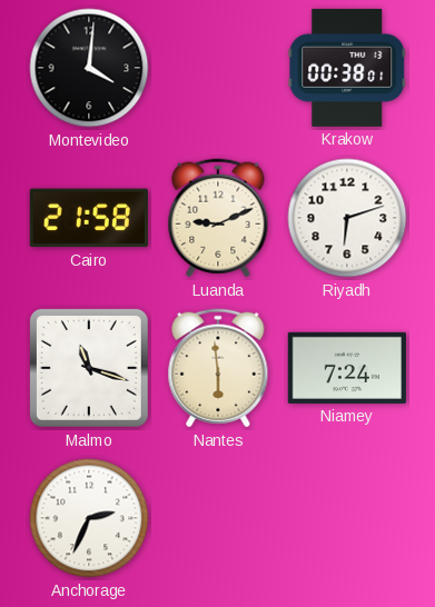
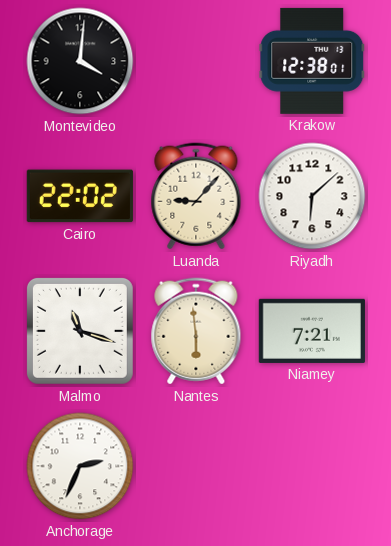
Krakow: 00:38 -> 12:38 (312, 61)
Cairo: 21:58 -> 22:02 (80, 196)
Luanda: 9:11 -> 9:07 (196, 196)
Riyadh: 6:12 -> 6:08 (312, 196)
Niamey: 7:24 -> 7:21 (312, 331)
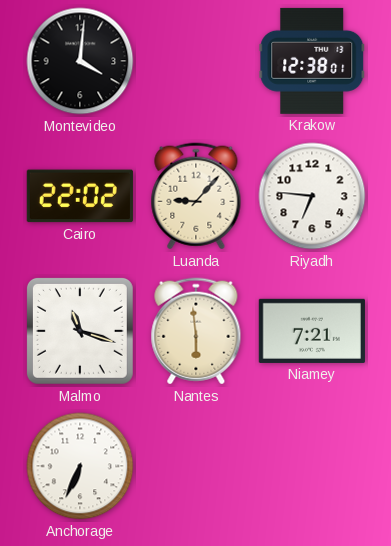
Riyadh: 6:08 -> 6:46 (312, 196)
Anchorage: 2:34 -> 6:34 (80, 466)
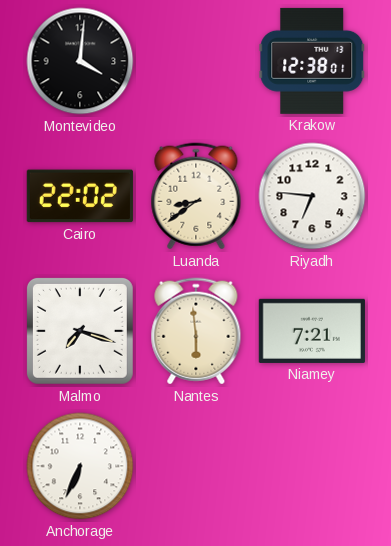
Luanda: 9:07 -> 8:39 (196, 196)
Malmo: 11:18 -> 7:18 (80, 331)
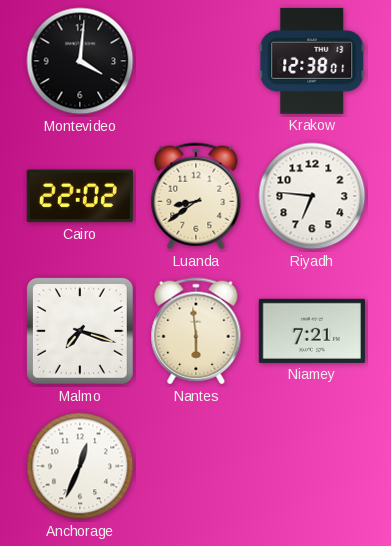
Anchorage: 6:34 -> 12:34 (80, 466)
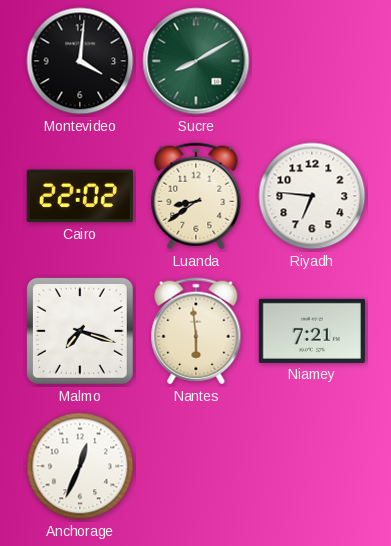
Sucre: none -> 8:10 (196, 61)
Krakow: 12:38 -> none (312, 61)
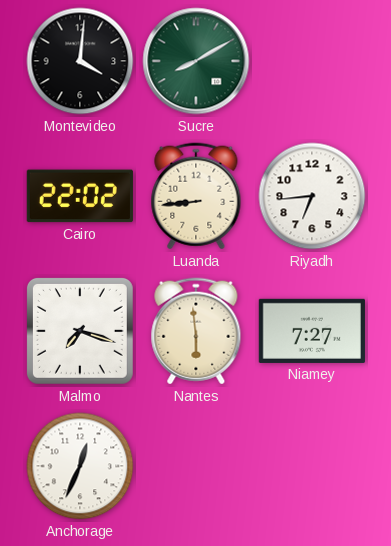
Luanda: 8:39 -> 8:44 (196, 196)
Riyadh: 6:46 -> 6:44 (312, 196)
Niamey: 7:21 -> 7:27 (312, 331)
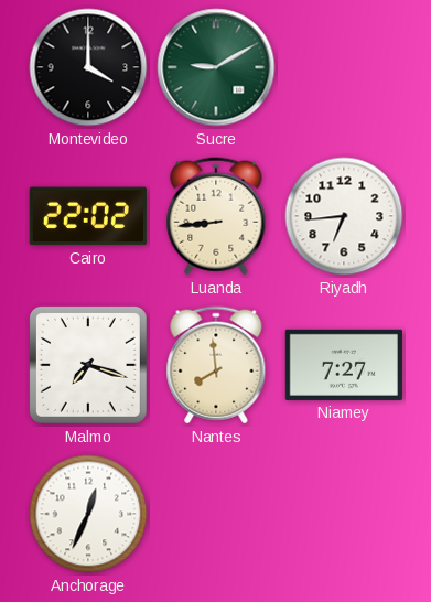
Montevideo: 4:01 -> 4:00 (88, 67)
Sucre: 8:10 -> 9:10 (216, 67)
Nantes: 5:59 -> 7:59 (216, 365)
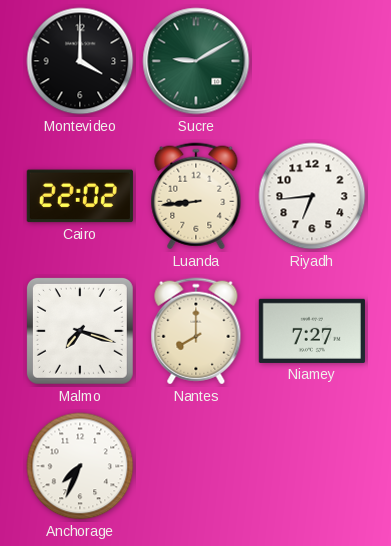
Nantes: 7:59 -> 8:00 (196, 331)
Anchorage: 12:34 -> 7:34 (80, 466)
